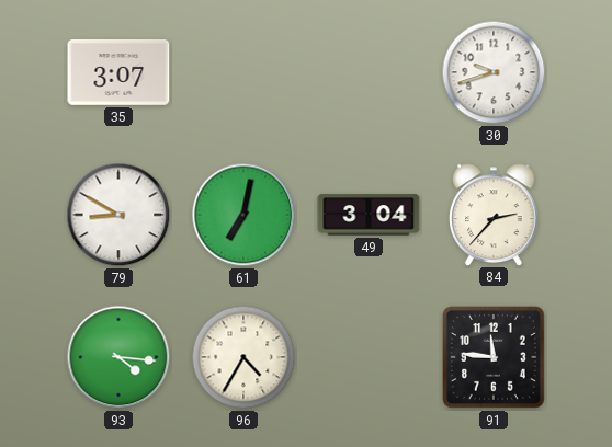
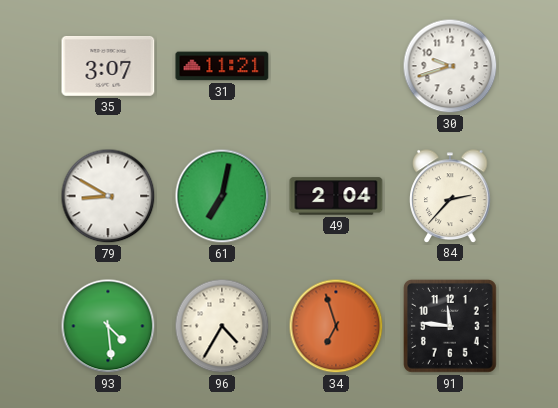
31: none -> 11:21 (222, 66)
49: 3:04 -> 2:04 (336, 196)
93: 4:16 -> 4:29 (108, 326)
34: none -> 6:57 (336, 326)
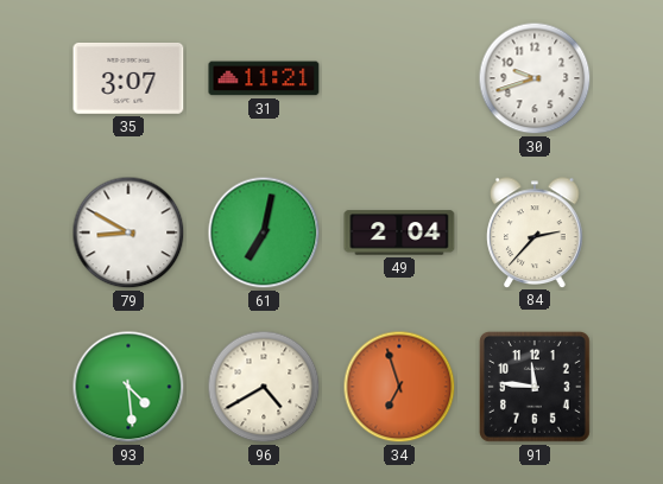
96: 4:35 -> 4:40 (264, 387)
